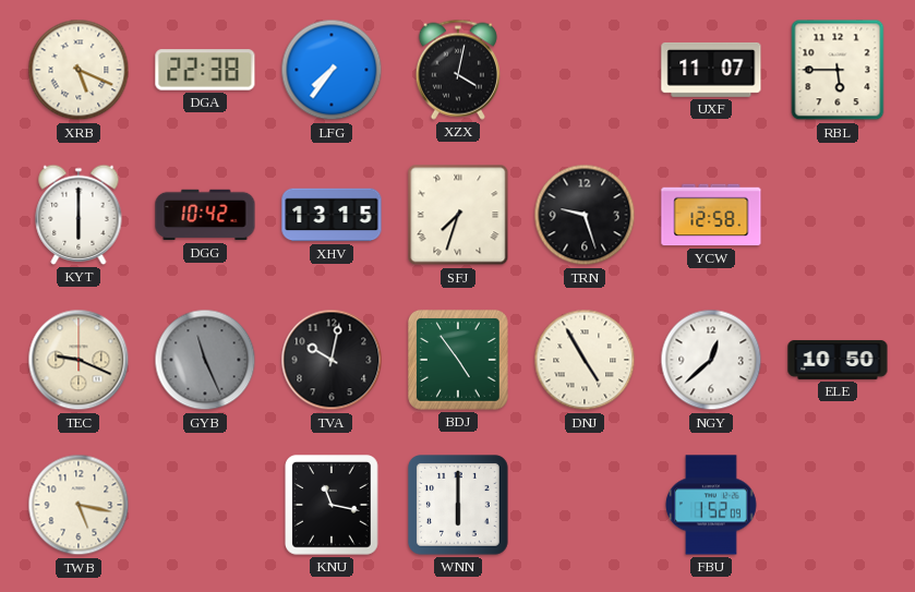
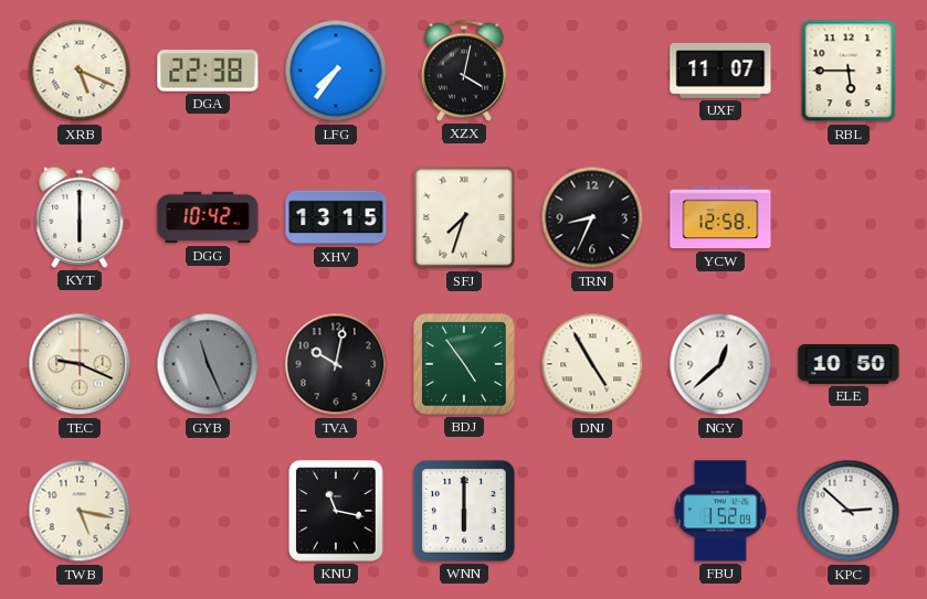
TRN: 9:27 -> 8:34 (592, 217)
KPC: none -> 2:52 (849, 511)
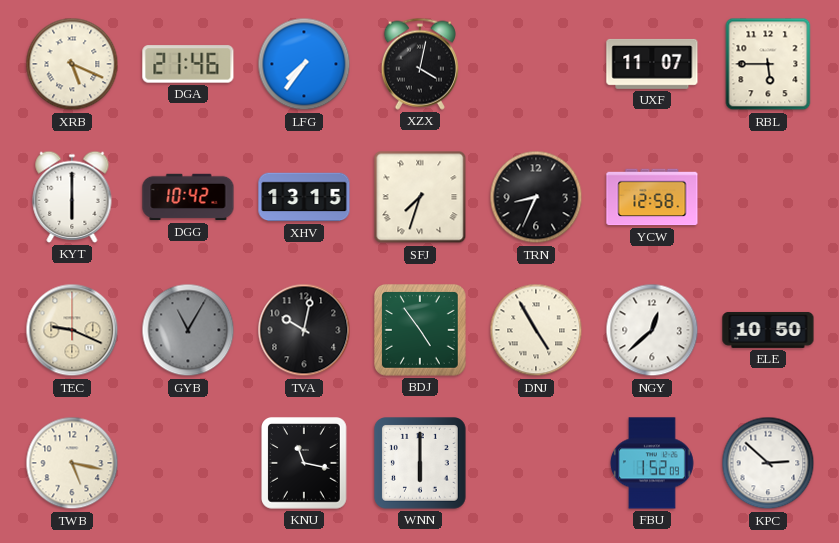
DGA: 22:38 -> 21:46 (188, 64)
GYB: 11:26 -> 11:05 (188, 330)
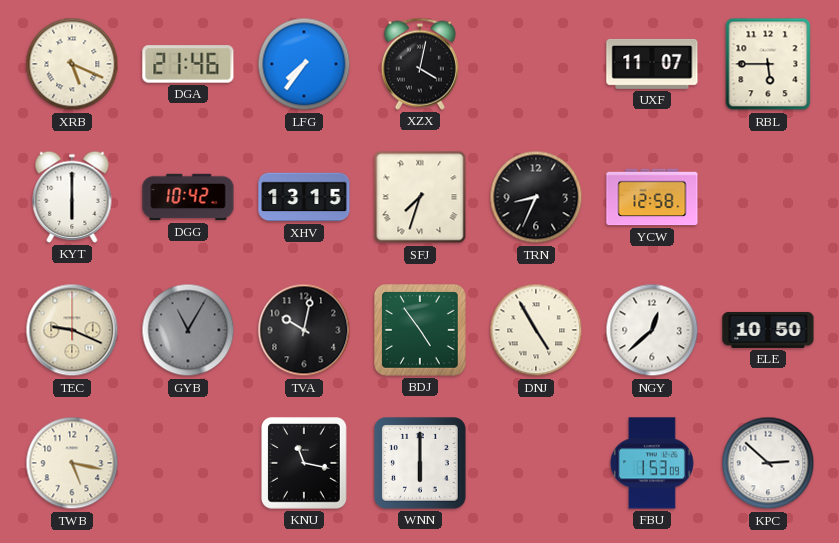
FBU: 1:52 -> 1:53 (653, 463)
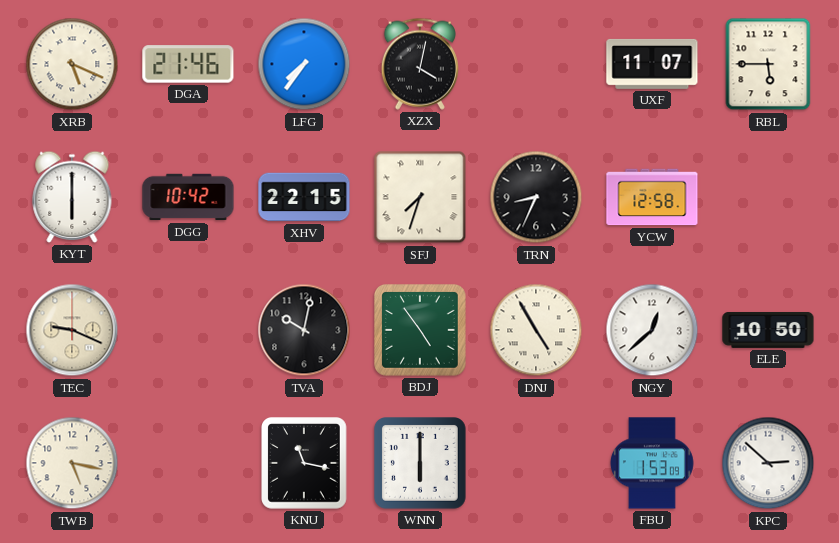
XHV: 13:15 -> 22:15 (304, 197)
GYB: 11:05 -> none (188, 330)
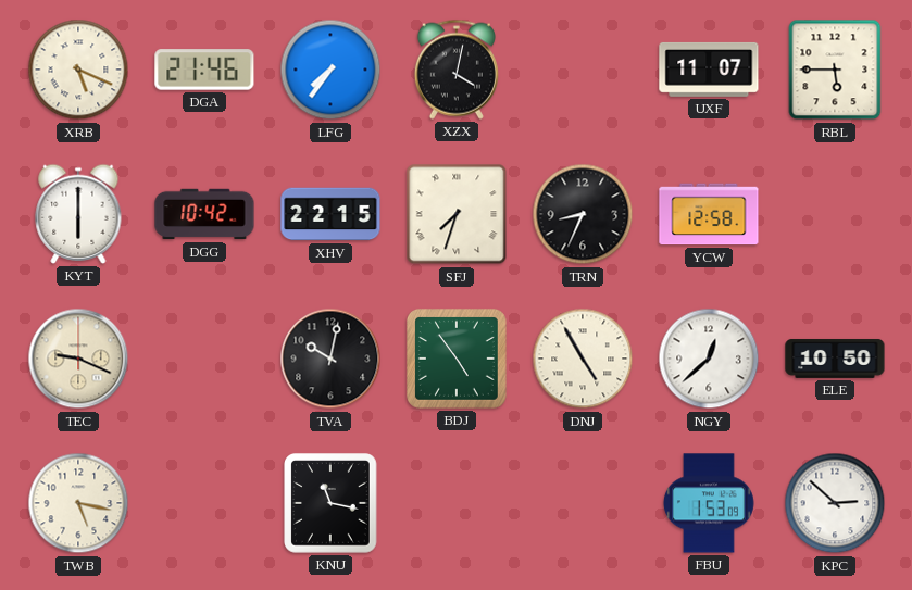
WNN: 6:00 -> none (421, 464)
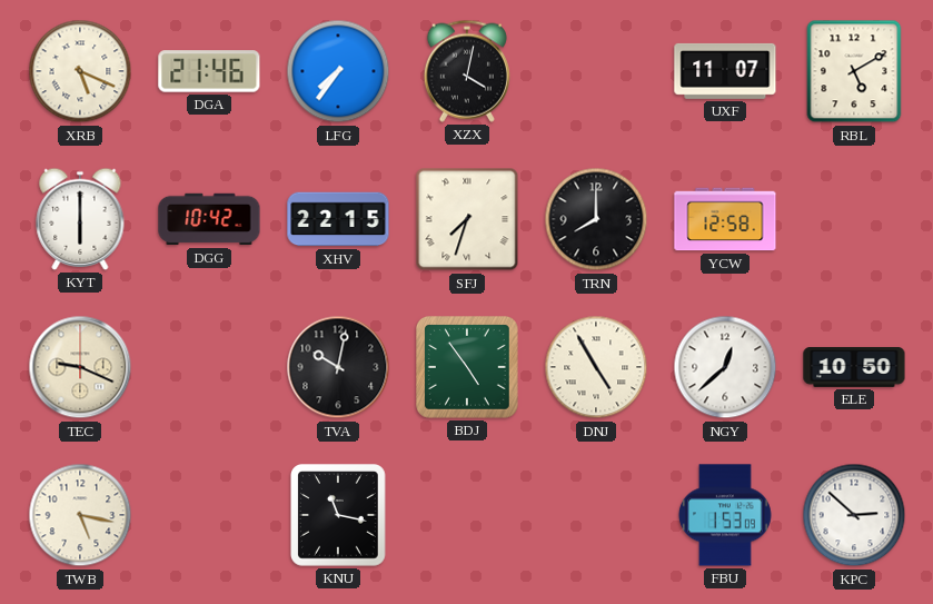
RBL: 5:45 -> 5:10 (854, 71)
TRN: 8:34 -> 8:00 (596, 219)
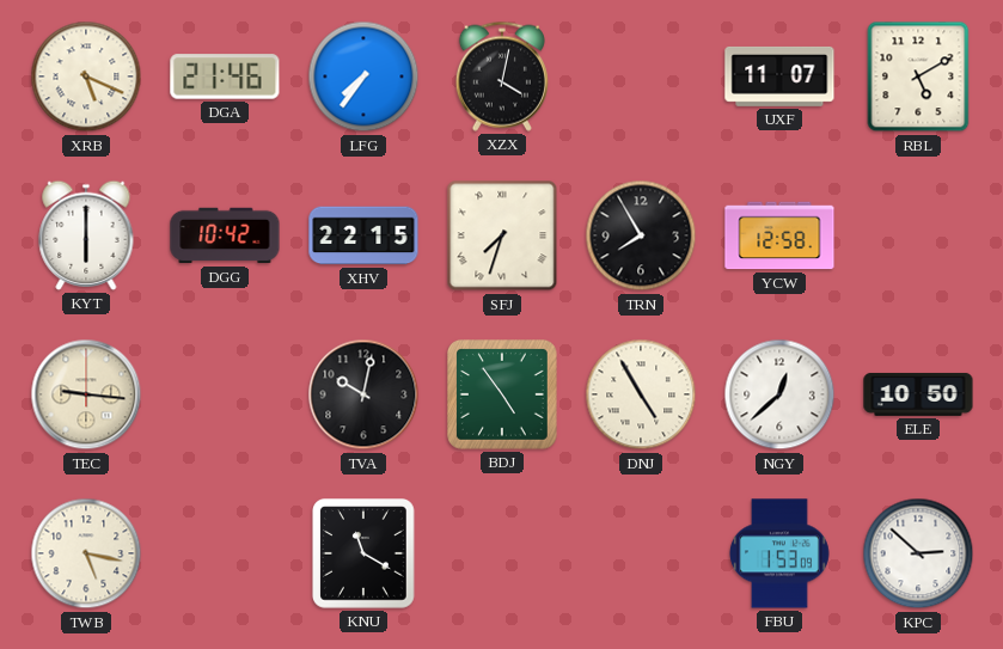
TRN: 8:00 -> 7:55 (641, 235)
TEC: 9:19 -> 9:16 (86, 394)
KNU: 11:17 -> 11:20 (365, 555)
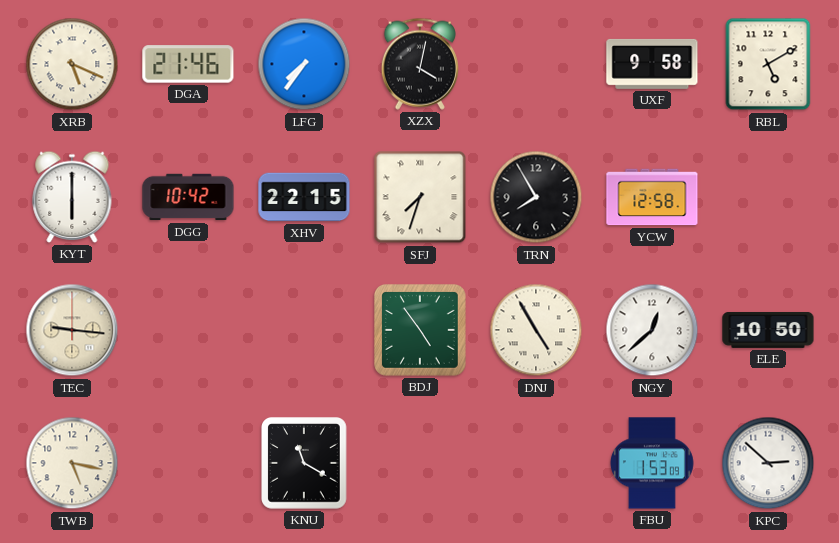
UXF: 11:07 -> 9:58 (652, 64)
TVA: 10:02 -> none (363, 394)
